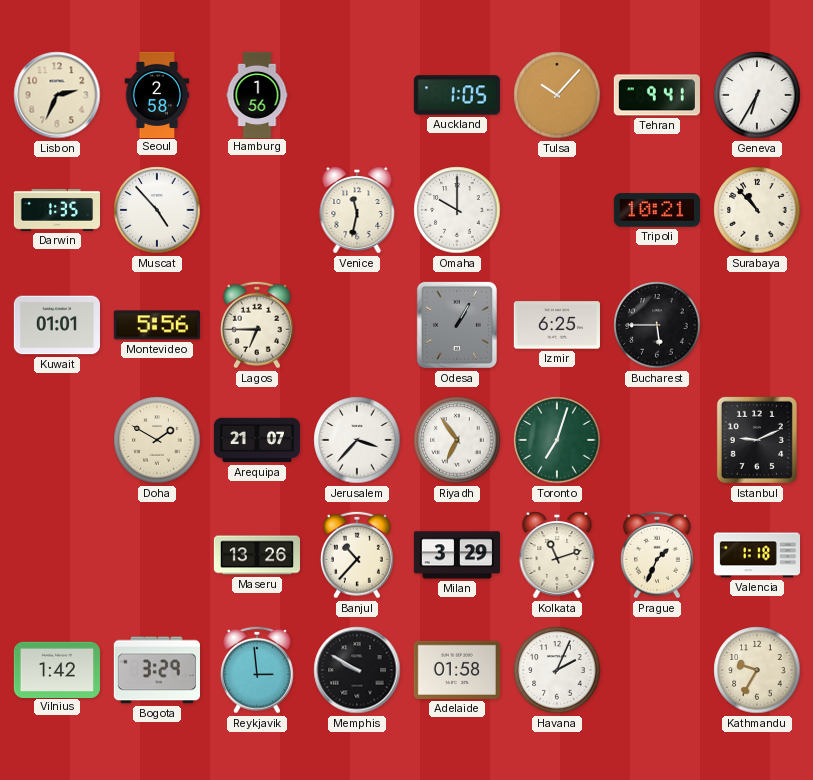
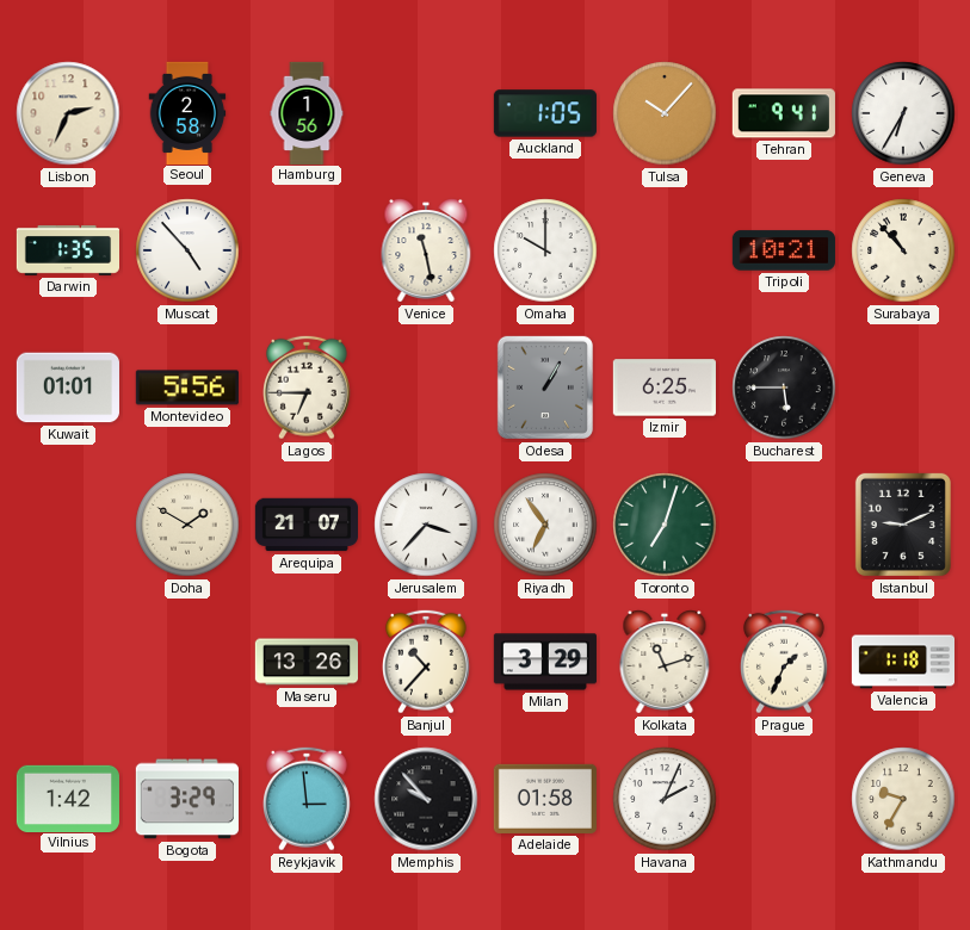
Venice: 11:32 -> 11:28 (426, 250)
Memphis: 9:50 -> 9:53 (426, 799)
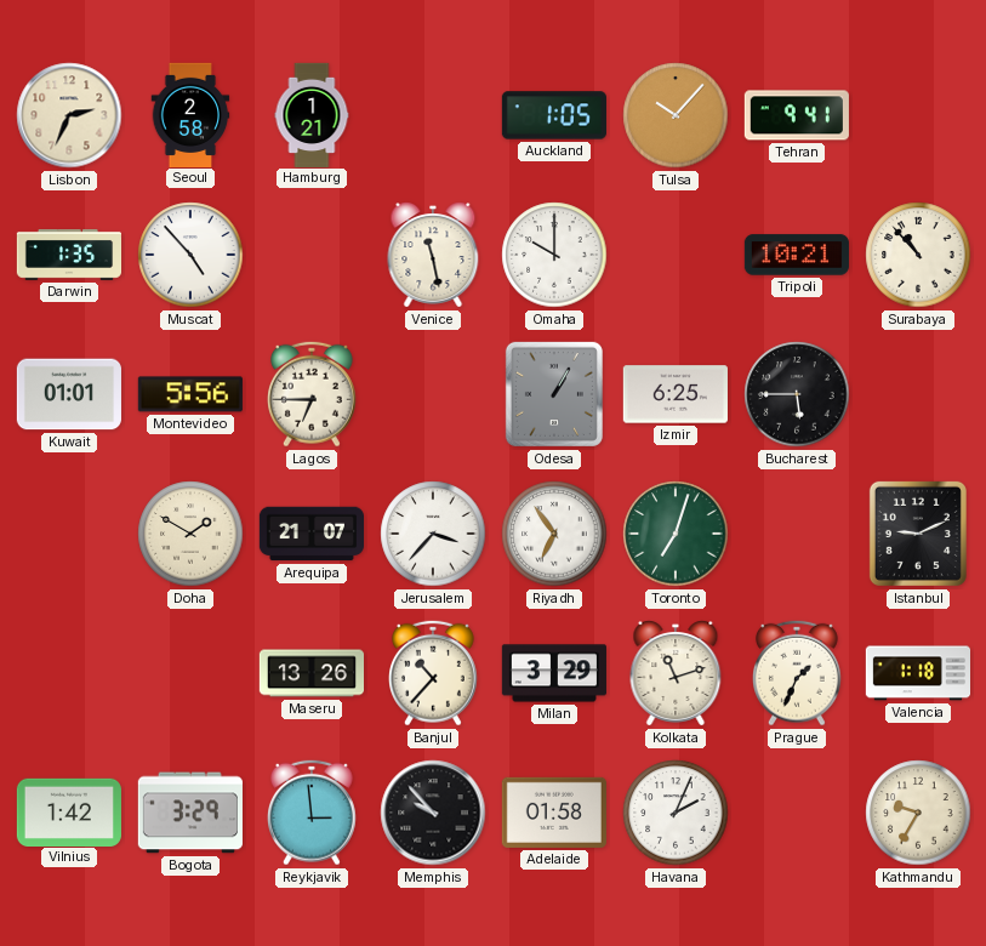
Hamburg: 1:56 -> 1:21 (312, 114)
Geneva: 6:35 -> none (903, 113)
